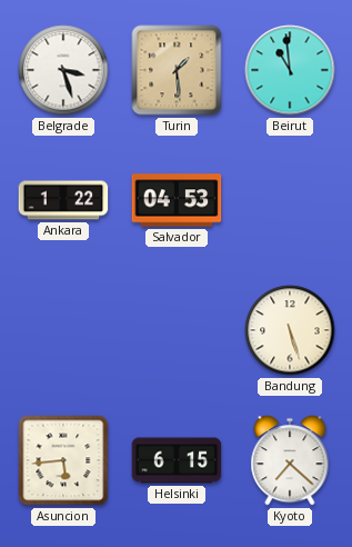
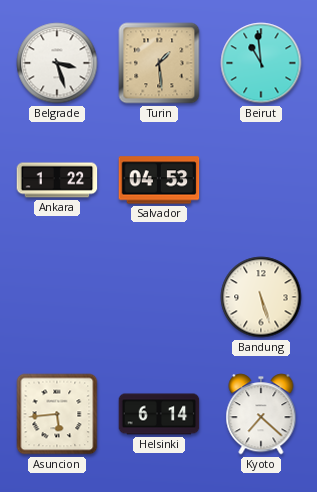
Helsinki: 6:15 -> 6:14 (159, 414)
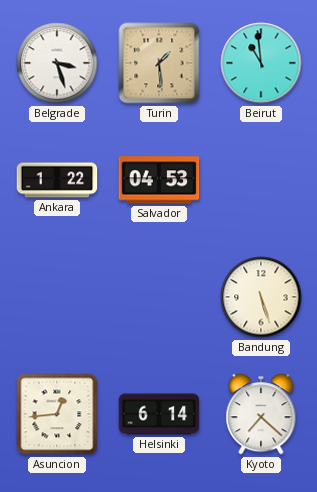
Asuncion: 5:44 -> 12:44 (57, 414)
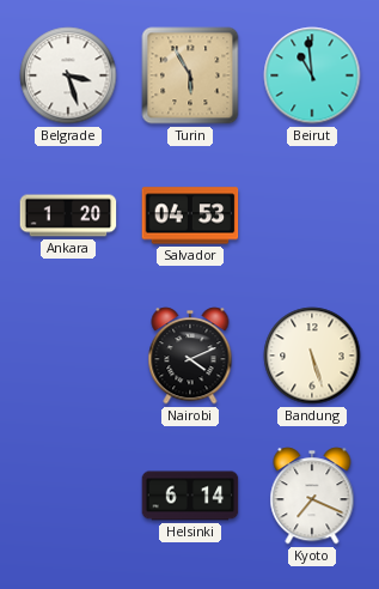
Turin: 1:29 -> 5:55 (190, 75)
Ankara: 1:22 -> 1:20 (68, 215)
Nairobi: none -> 4:11 (190, 356)
Asuncion: 12:44 -> none (57, 414)
Kyoto: 7:22 -> 7:19 (312, 496)
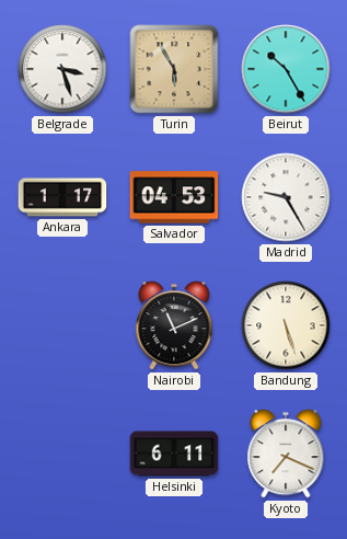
Beirut: 10:59 -> 10:25 (286, 69)
Ankara: 1:20 -> 1:17 (62, 197)
Madrid: none -> 9:25 (286, 197)
Nairobi: 4:11 -> 11:11 (174, 325)
Helsinki: 6:14 -> 6:11 (174, 454)
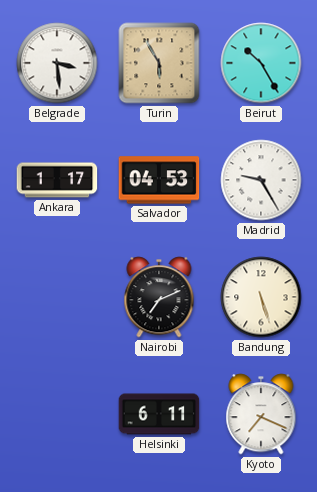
Belgrade: 3:27 -> 3:29 (57, 63)
Nairobi: 11:11 -> 7:11 (159, 297)
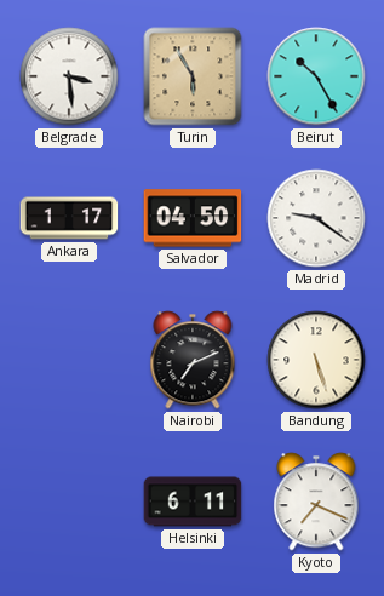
Salvador: 04:53 -> 04:50 (193, 218)
Madrid: 9:25 -> 9:21 (316, 218)
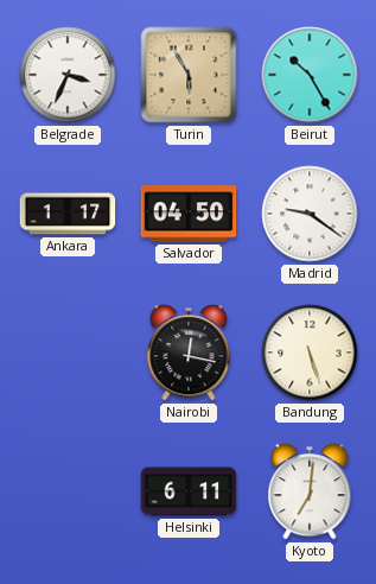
Belgrade: 3:29 -> 3:34 (68, 75)
Nairobi: 7:11 -> 12:17 (189, 353)
Kyoto: 7:19 -> 7:01 (310, 491)
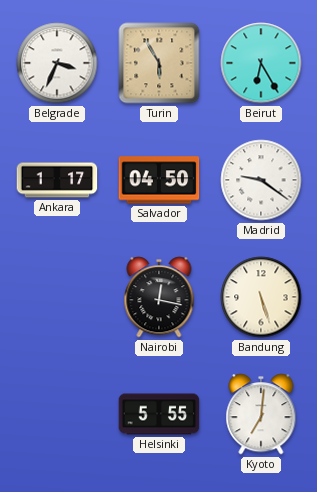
Beirut: 10:25 -> 6:25 (261, 63)
Helsinki: 6:11 -> 5:55 (159, 414)
